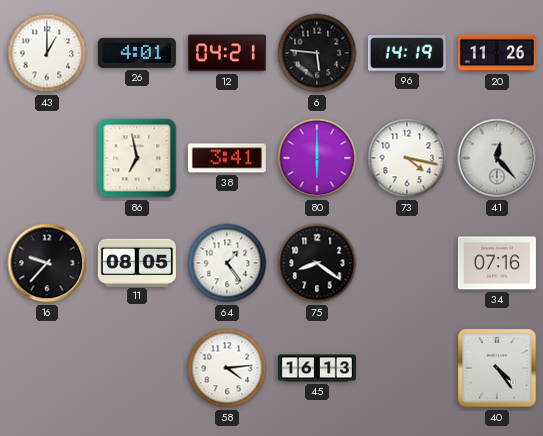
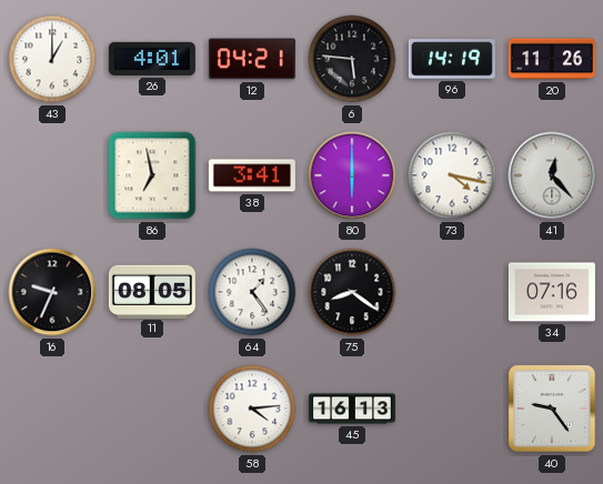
16: 9:37 -> 9:34 (52, 292)
40: 4:24 -> 9:24 (552, 409)
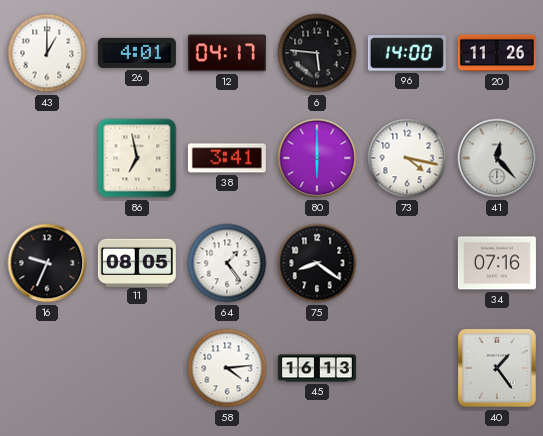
12: 04:21 -> 04:17 (227, 53)
96: 14:19 -> 14:00 (407, 53)
40: 9:24 -> 1:24 (497, 368)
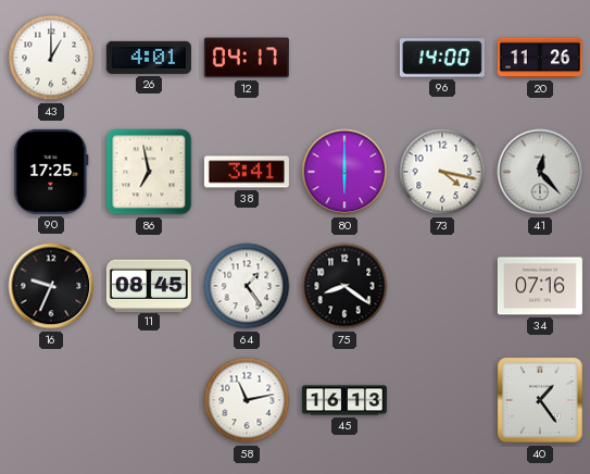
6: 5:46 -> none (317, 53)
90: none -> 17:25 (51, 172)
11: 08:05 -> 08:45 (149, 285)
58: 4:14 -> 11:13 (247, 400)
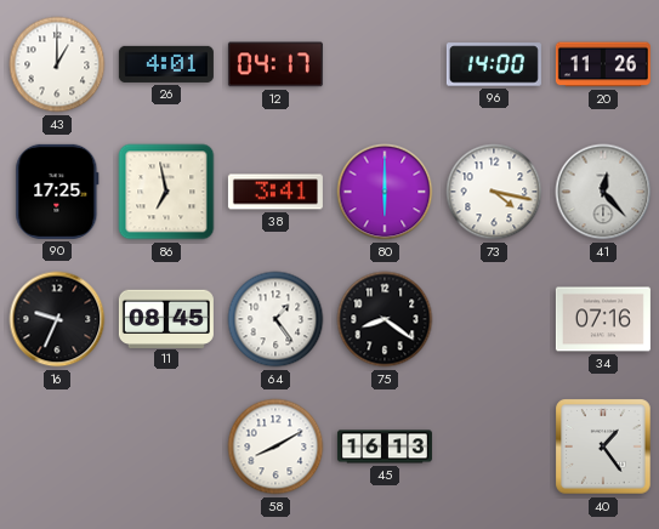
58: 11:13 -> 8:10 (275, 446)
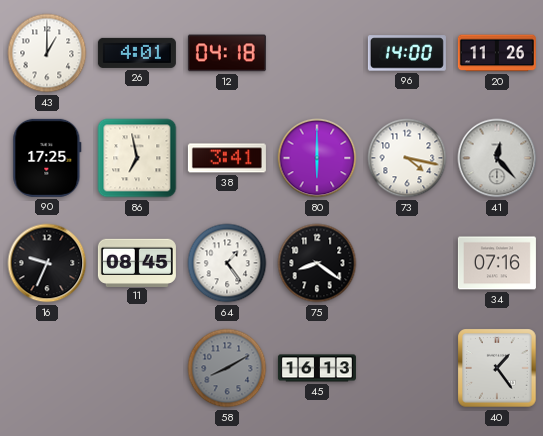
12: 04:17 -> 04:18 (227, 53)
58 dial: white -> grey (227, 368)
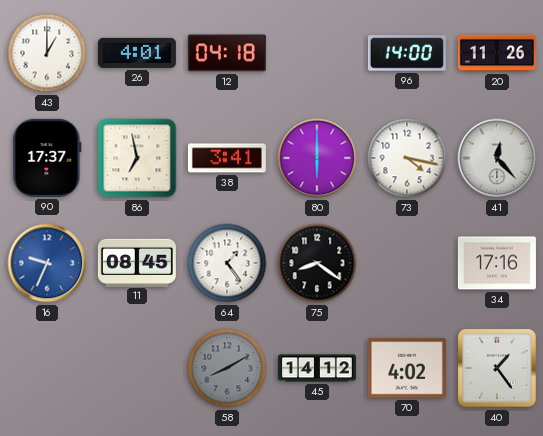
90: 17:25 -> 17:37 (47, 158)
16 dial: black -> blue (47, 263)
34: 07:16 -> 17:16 (497, 263)
45: 16:13 -> 14:12 (317, 368)
70: none -> 4:02 (407, 368)
